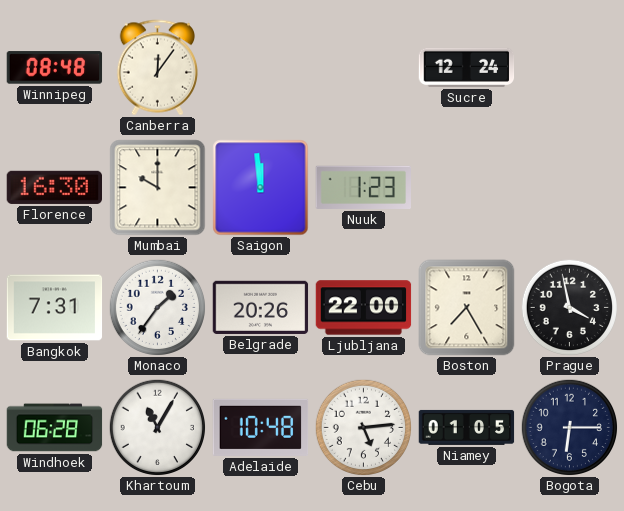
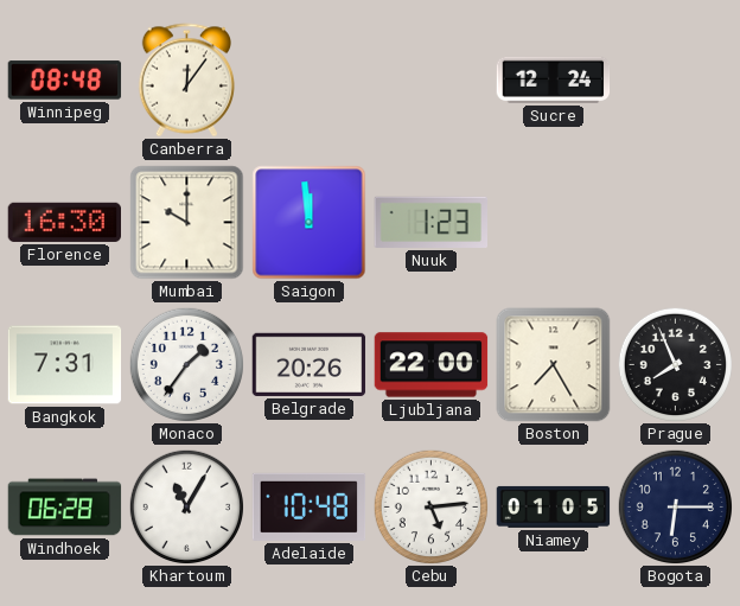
Prague: 3:58 -> 7:56 (675, 364)
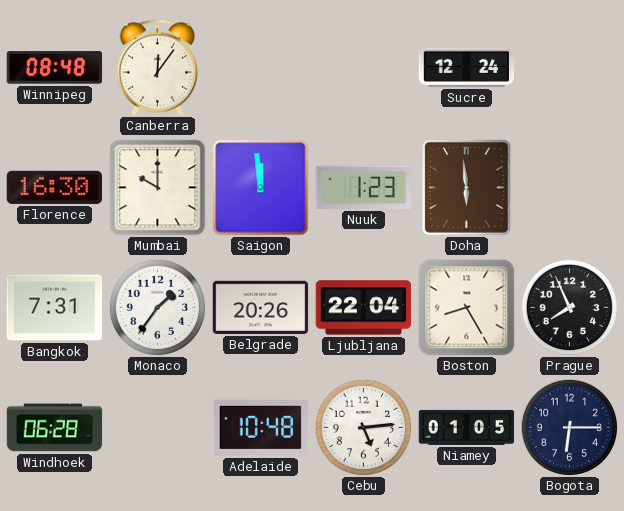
Doha: none -> 5:59 (466, 187)
Ljubljana: 22:00 -> 22:04 (364, 308)
Boston: 7:25 -> 8:25 (467, 308)
Khartoum: 11:05 -> none (186, 506)
